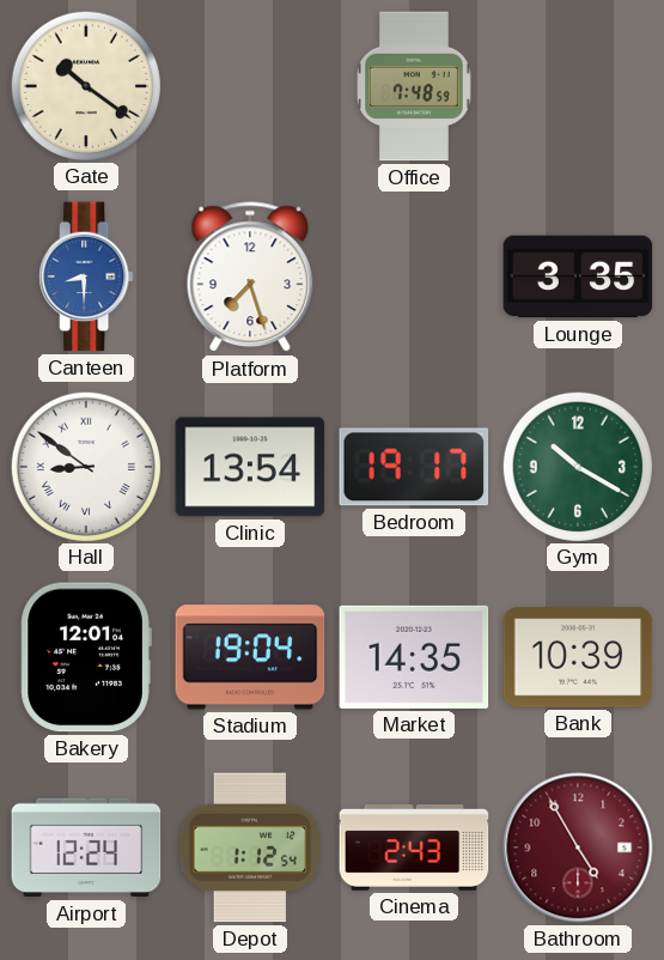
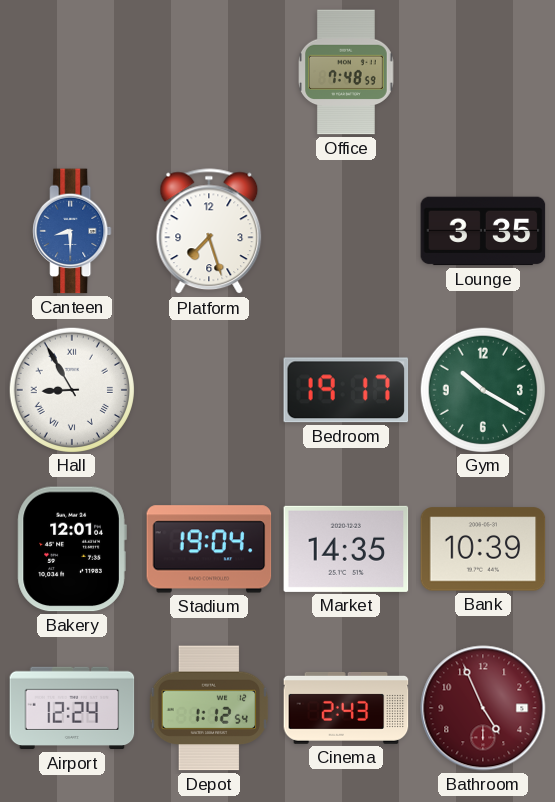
Gate: 10:21 -> none (85, 85)
Hall: 8:51 -> 8:55 (71, 389)
Clinic: 13:54 -> none (250, 467)
Bathroom: 4:55 -> 4:56 (483, 708)
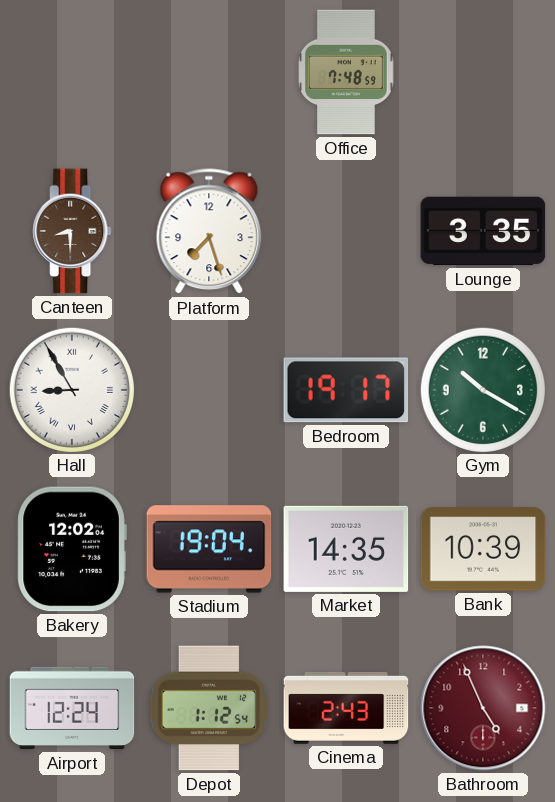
Canteen dial: blue -> brown (72, 231)
Bakery: 12:01 -> 12:02 (72, 549)
